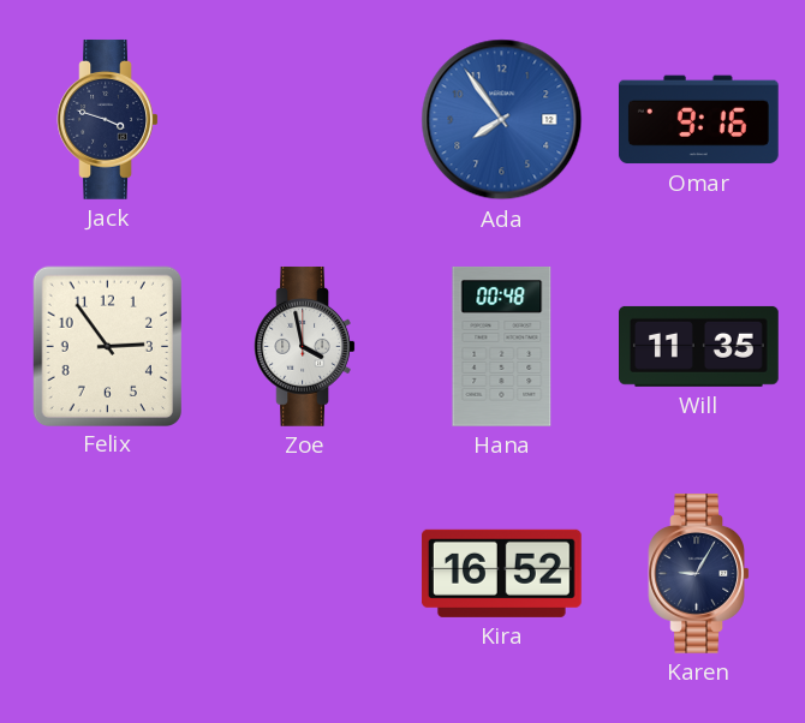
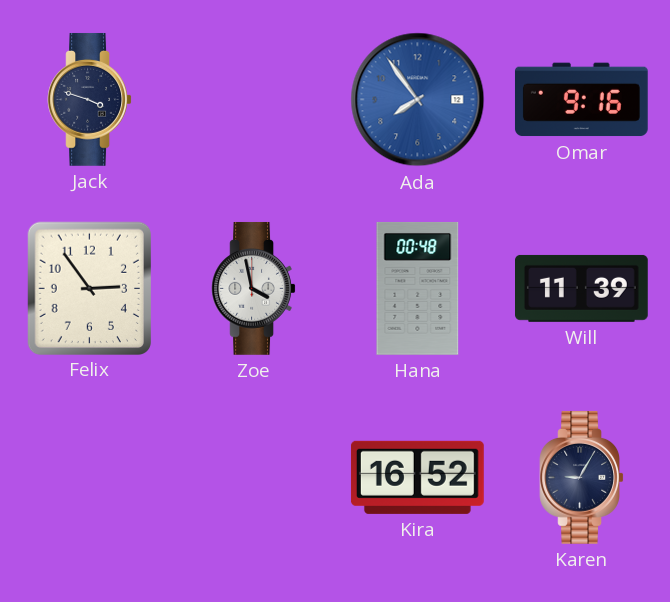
Will: 11:35 -> 11:39 (582, 288)
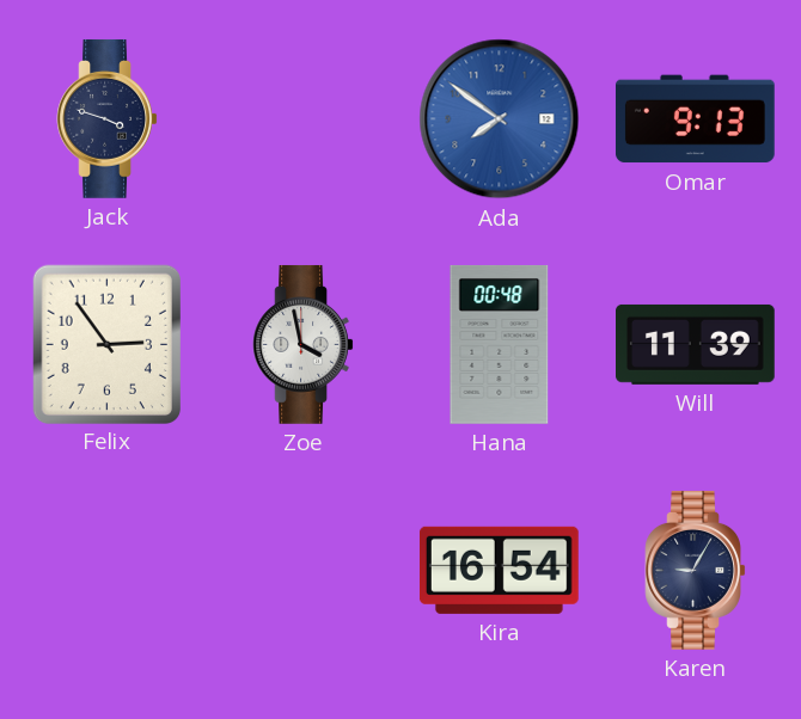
Ada: 7:54 -> 7:51 (500, 119)
Omar: 9:16 -> 9:13 (695, 119)
Kira: 16:52 -> 16:54 (499, 570)
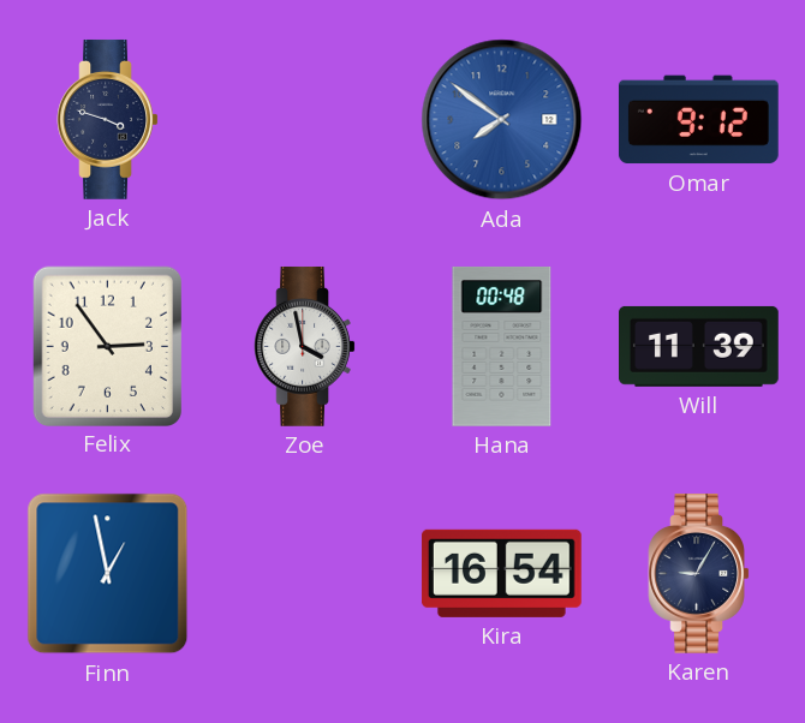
Omar: 9:13 -> 9:12 (698, 120)
Finn: none -> 12:58 (108, 574)
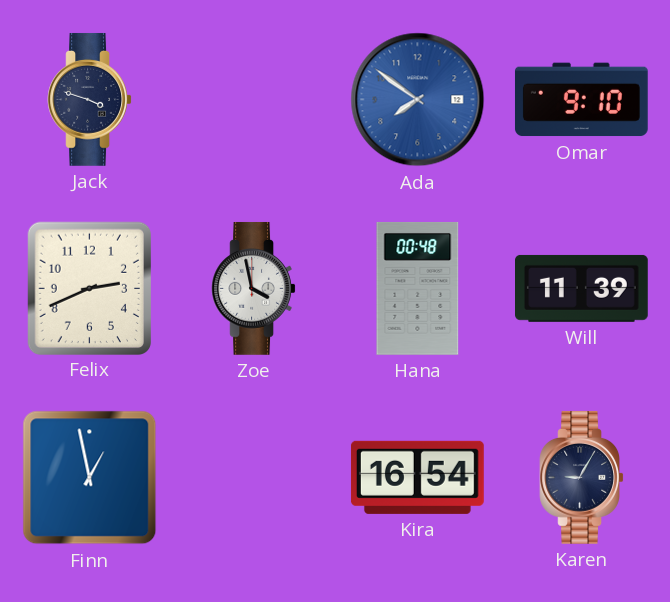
Omar: 9:12 -> 9:10 (581, 100)
Felix: 2:54 -> 2:41 (89, 288)
